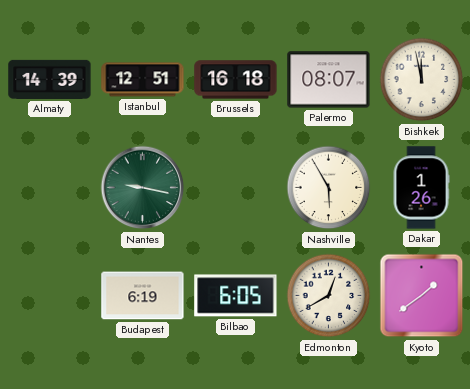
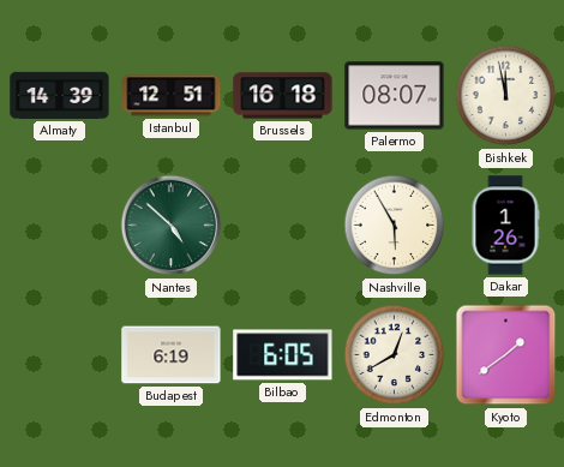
Nantes: 9:17 -> 4:52 (172, 226)
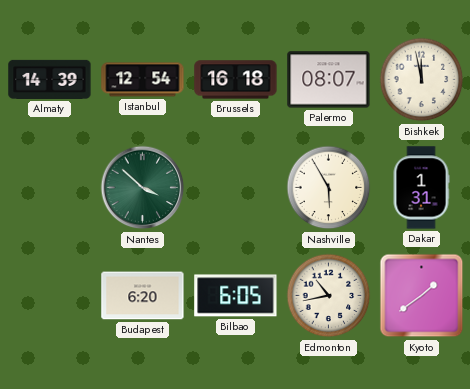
Istanbul: 12:51 -> 12:54 (143, 80)
Nantes: 4:52 -> 3:52 (143, 188)
Dakar: 1:26 -> 1:31 (421, 188)
Budapest: 6:19 -> 6:20 (143, 296)
Edmonton: 12:40 -> 10:43 (329, 296)
